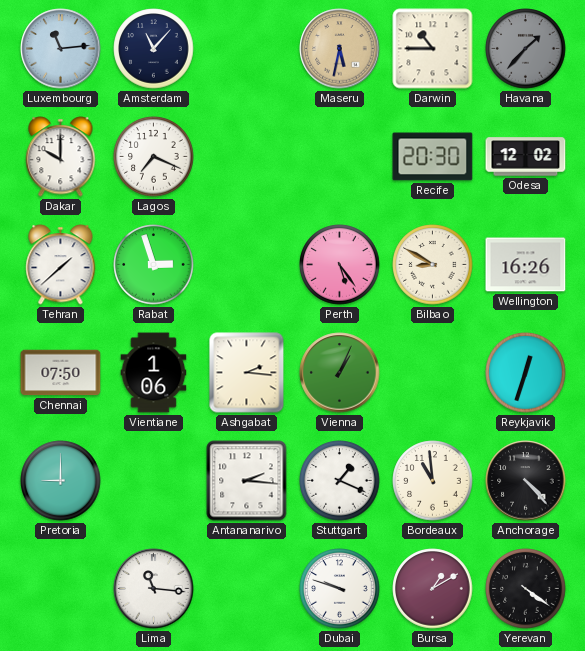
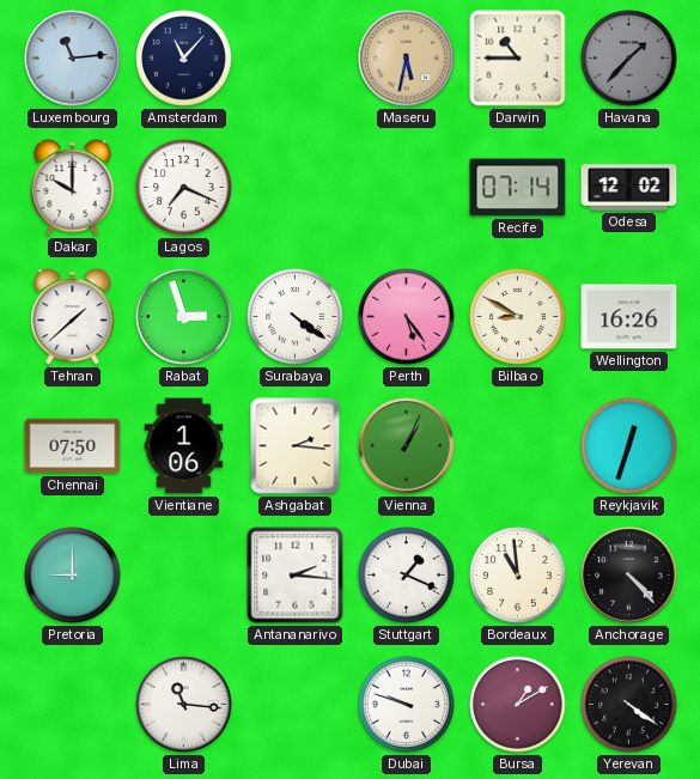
Recife: 20:30 -> 07:14 (518, 188)
Surabaya: none -> 4:21 (296, 317)
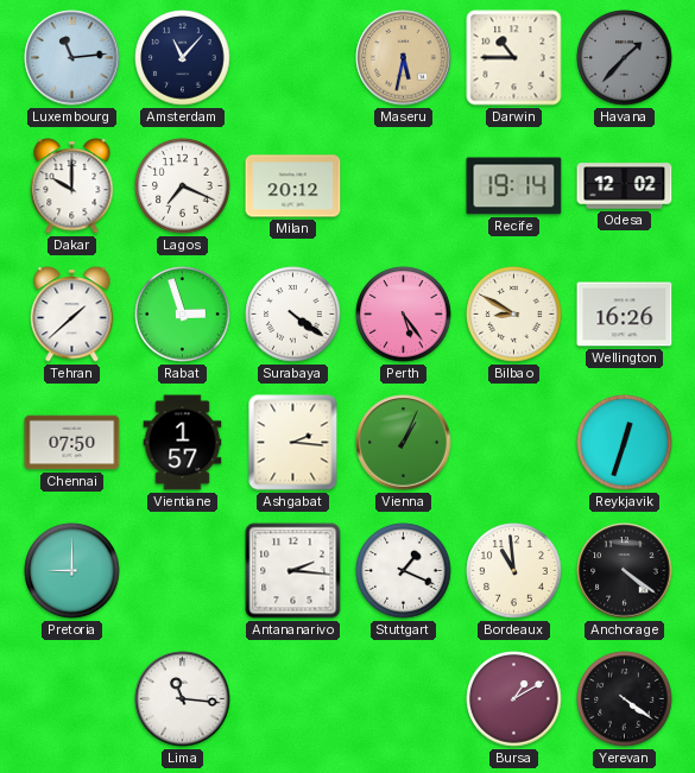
Milan: none -> 20:12 (293, 186)
Recife: 07:14 -> 19:14 (514, 186)
Vientiane: 1:06 -> 1:57 (183, 443)
Anchorage: 4:23 -> 4:21 (625, 571)
Dubai: 9:48 -> none (407, 705)
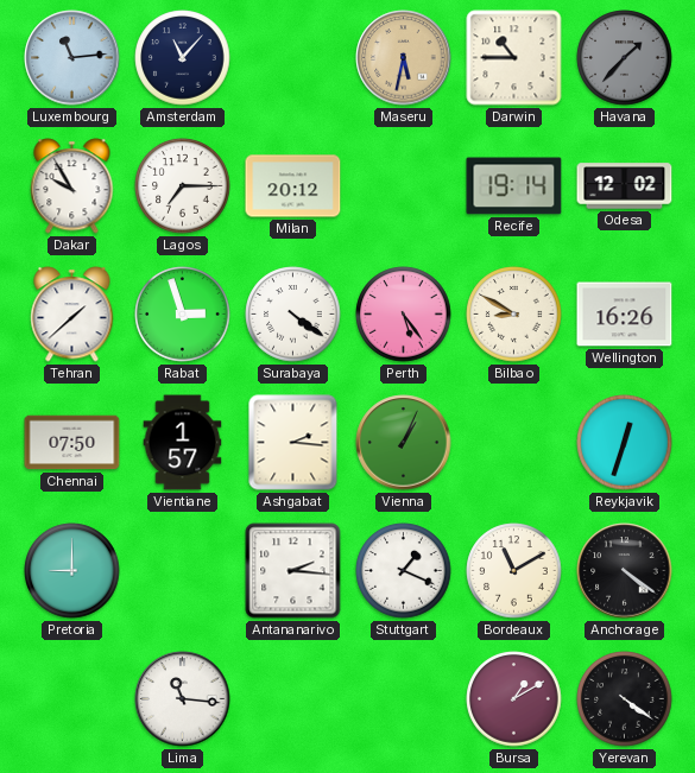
Dakar: 10:00 -> 9:55 (72, 186)
Lagos: 7:19 -> 7:15 (183, 186)
Bordeaux: 10:59 -> 11:10 (514, 571)
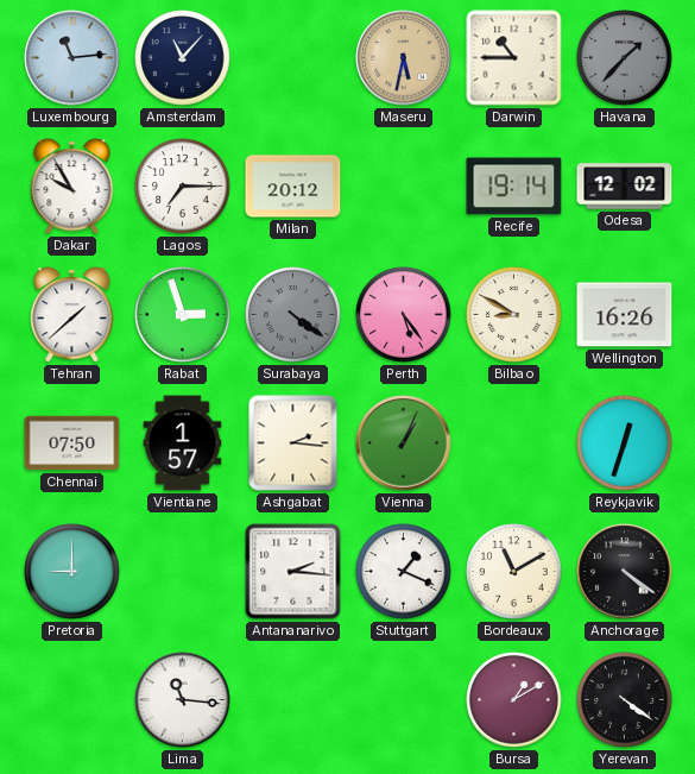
Surabaya dial: white -> grey (293, 315)
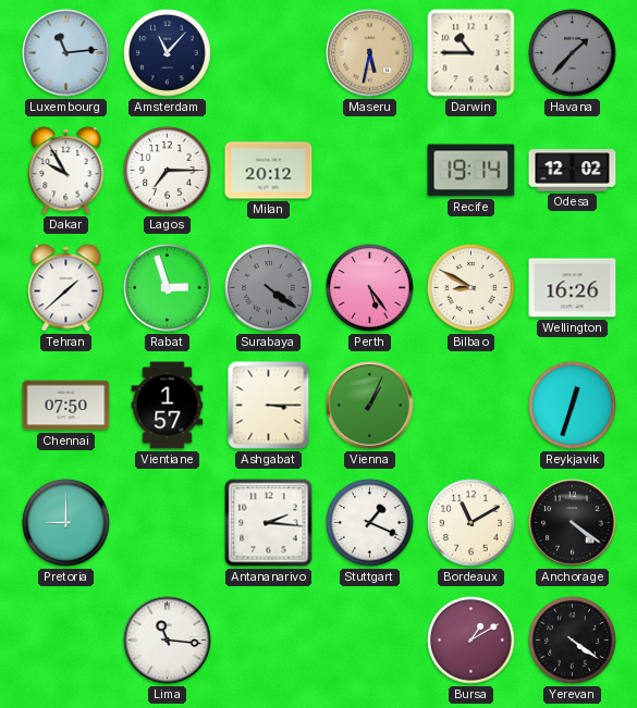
Ashgabat: 2:16 -> 3:15 (269, 406)
